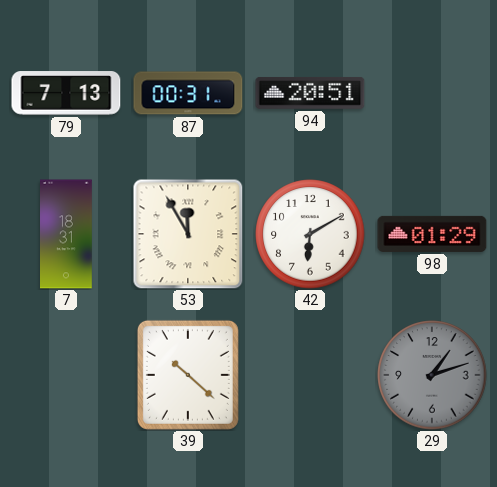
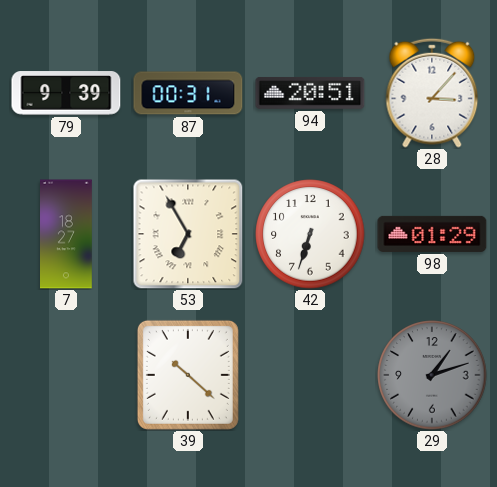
79: 7:13 -> 9:39 (66, 93)
28: none -> 3:07 (432, 93)
7: 18:31 -> 18:27 (67, 234)
53: 11:55 -> 6:55 (188, 234)
42: 6:10 -> 6:33 (310, 234)
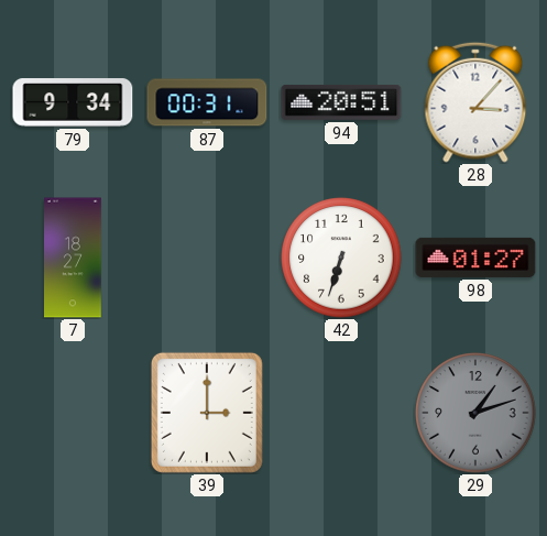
79: 9:39 -> 9:34 (73, 102)
53: 6:55 -> none (188, 234)
98: 01:29 -> 01:27 (475, 258)
39: 10:22 -> 3:00 (207, 413)
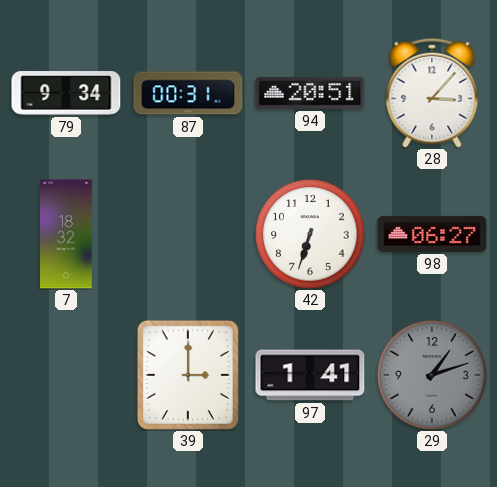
7: 18:27 -> 18:32 (67, 234)
98: 01:27 -> 06:27 (432, 234)
97: none -> 1:41 (310, 375)
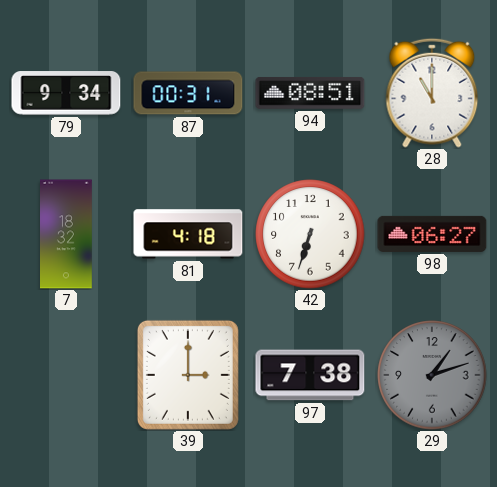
94: 20:51 -> 08:51 (310, 93)
28: 3:07 -> 11:00 (432, 93)
81: none -> 4:18 (188, 234)
97: 1:41 -> 7:38 (310, 375)
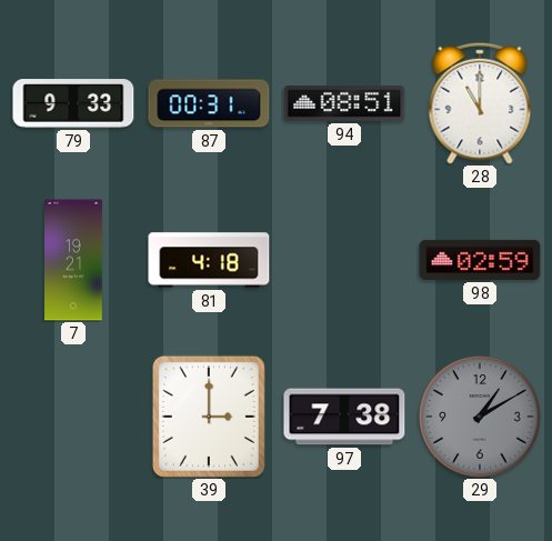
79: 9:34 -> 9:33 (73, 103)
7: 18:32 -> 19:21 (74, 260)
42: 6:33 -> none (310, 234)
98: 06:27 -> 02:59 (480, 260)
29: 1:12 -> 1:10 (480, 417)
